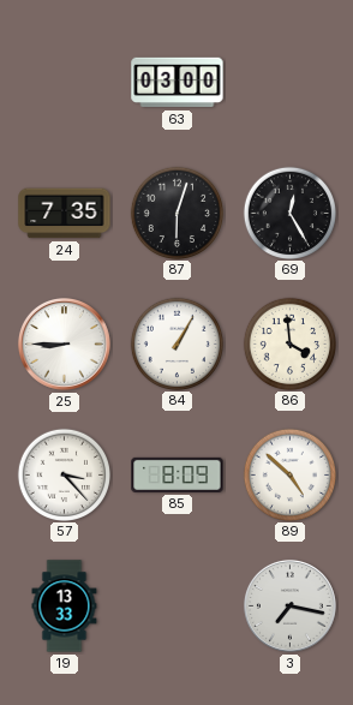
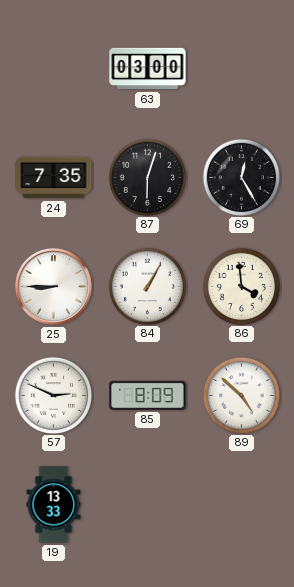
57: 3:23 -> 2:49 (53, 395)
3: 7:17 -> none (289, 605)
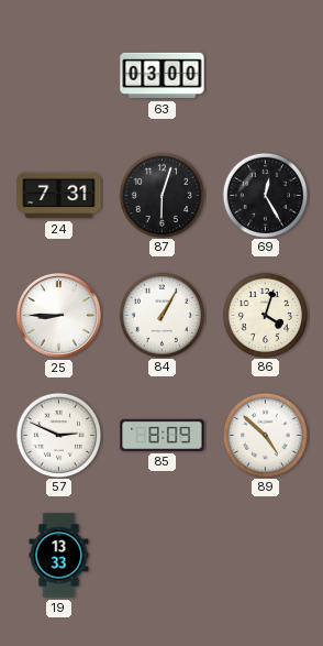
24: 7:35 -> 7:31 (59, 196)
86: 3:59 -> 4:03 (265, 315)
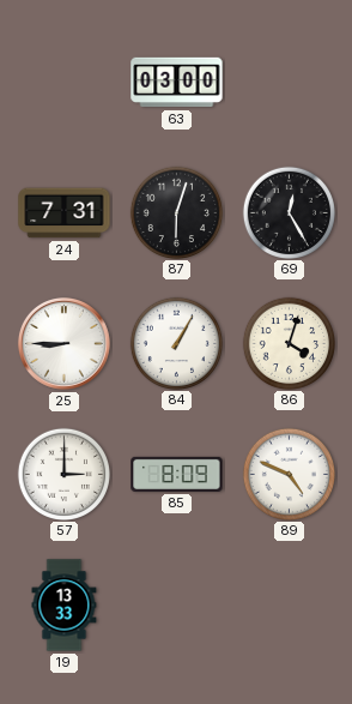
57: 2:49 -> 3:00 (63, 474)
89: 4:52 -> 4:49 (289, 474)
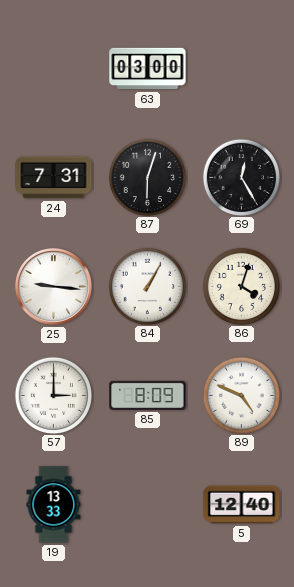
25: 8:45 -> 9:16 (53, 286)
5: none -> 12:40 (242, 505)
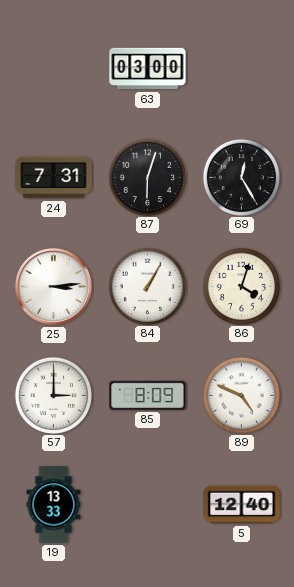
25: 9:16 -> 3:14 (53, 286)
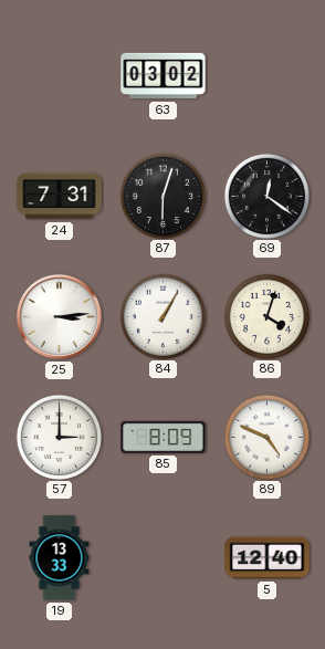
63: 03:00 -> 03:02 (164, 76)
69: 12:25 -> 12:21 (266, 196)
